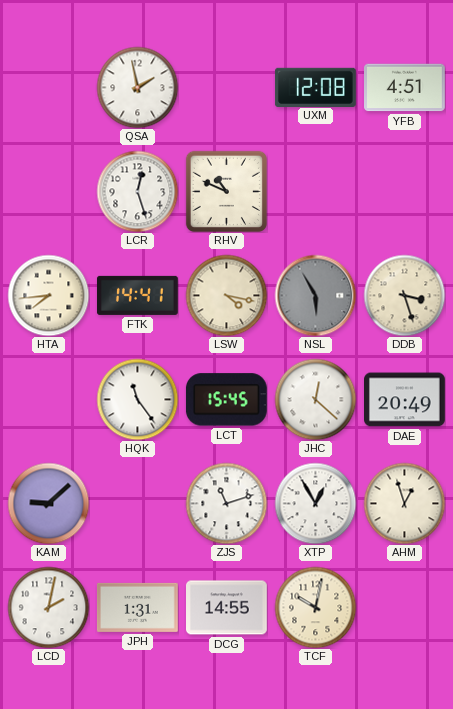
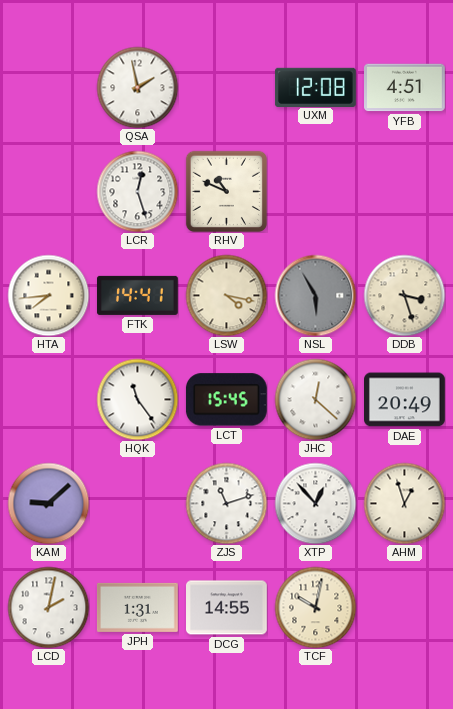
XTP: 12:55 -> 12:53 (315, 503)
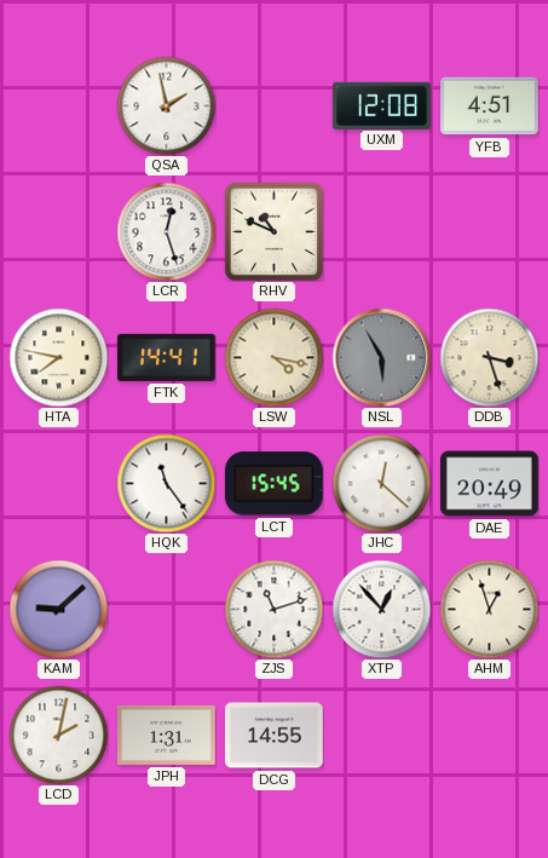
HTA: 7:44 -> 7:47 (58, 357)
TCF: 10:02 -> none (315, 607)
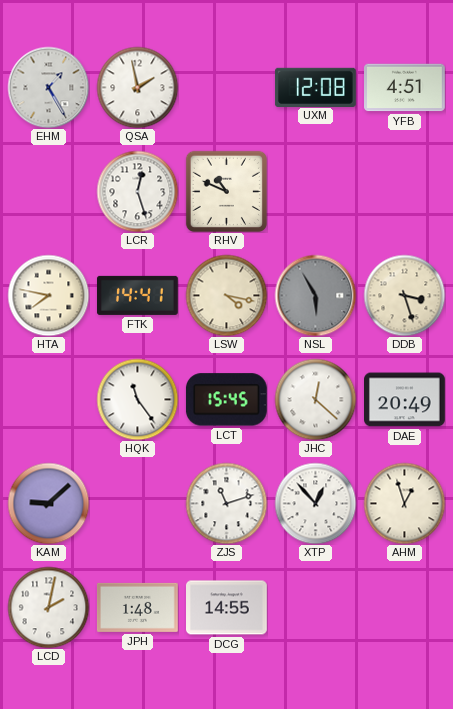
EHM: none -> 1:25 (48, 87)
JPH: 1:31 -> 1:48 (137, 607)
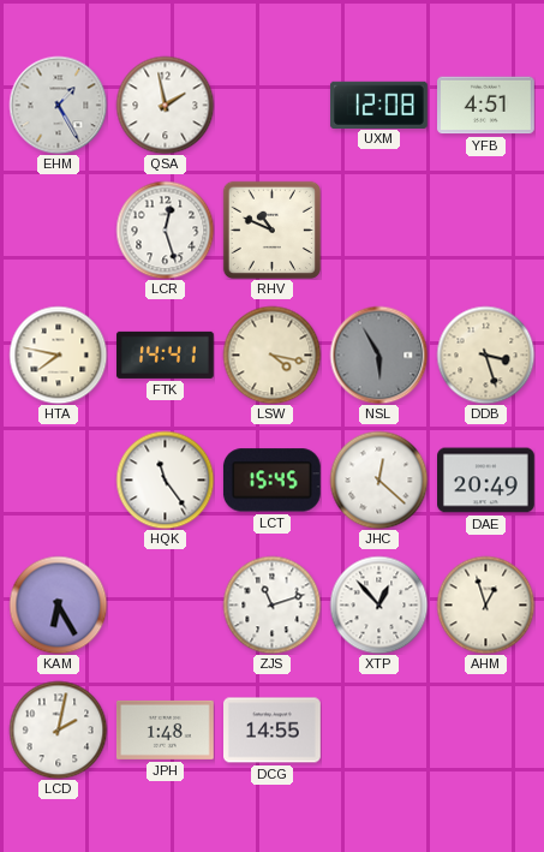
KAM: 9:08 -> 6:25 (58, 604)
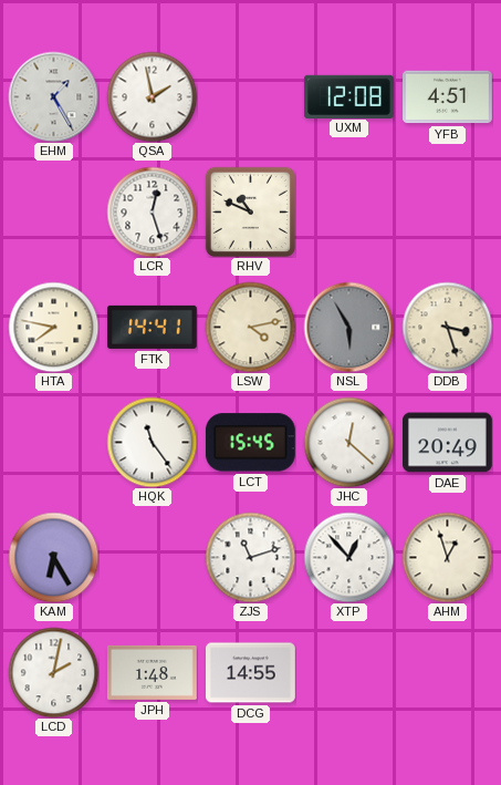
LSW: 4:17 -> 4:13 (250, 327)
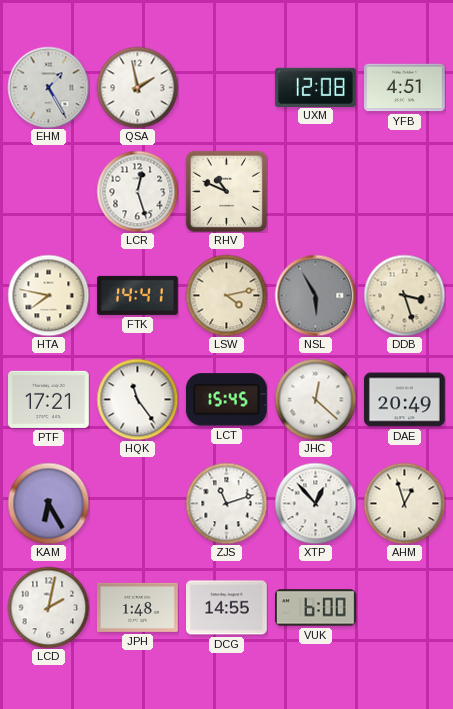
PTF: none -> 17:21 (49, 399)
VUK: none -> 6:00 (316, 608)
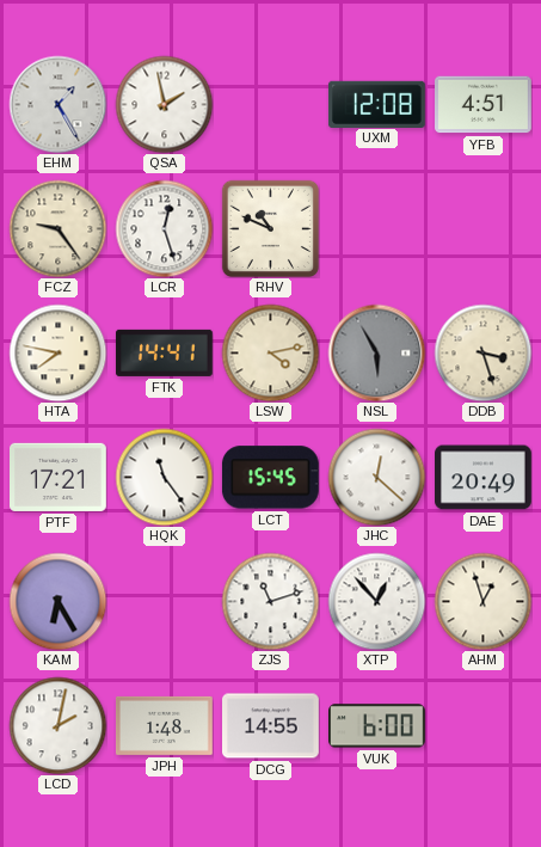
FCZ: none -> 9:24 (57, 228)
